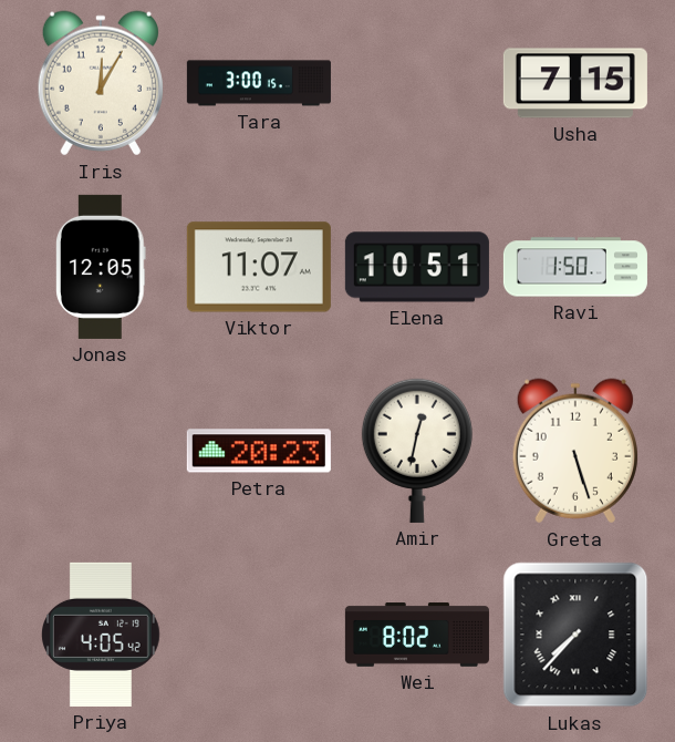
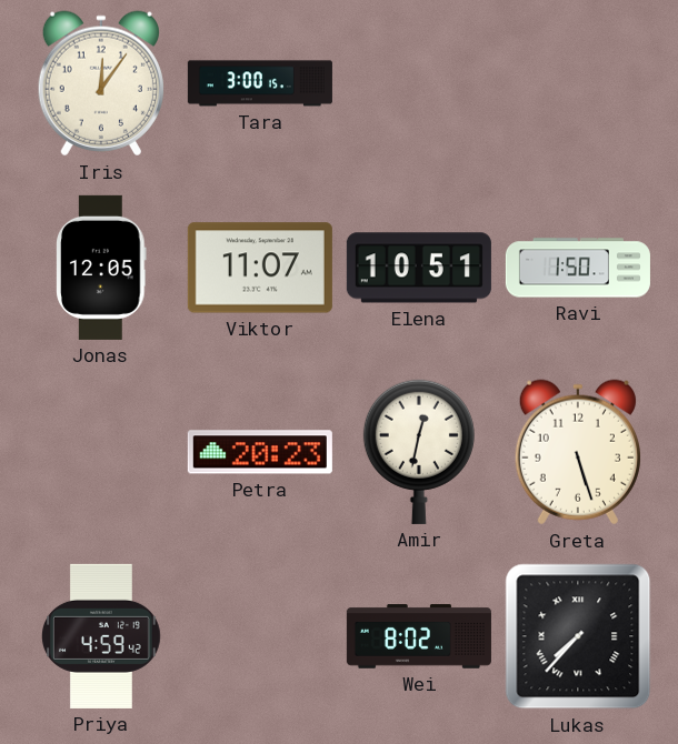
Iris: 12:05 -> 12:06 (101, 83)
Usha: 7:15 -> none (575, 83)
Priya: 4:05 -> 4:59 (102, 636)
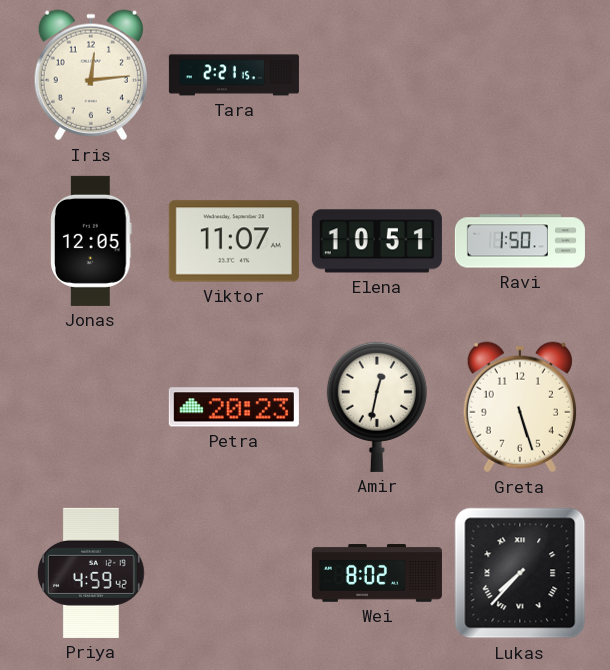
Iris: 12:06 -> 12:14 (91, 75)
Tara: 3:00 -> 2:21 (234, 75)
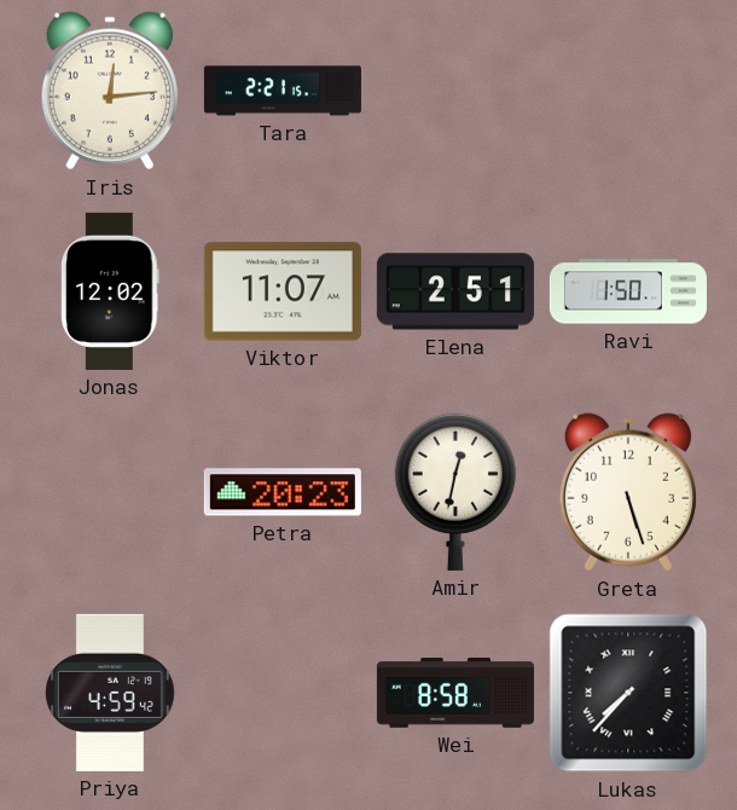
Jonas: 12:05 -> 12:02 (110, 291)
Elena: 10:51 -> 2:51 (455, 291)
Wei: 8:02 -> 8:58 (455, 693)
